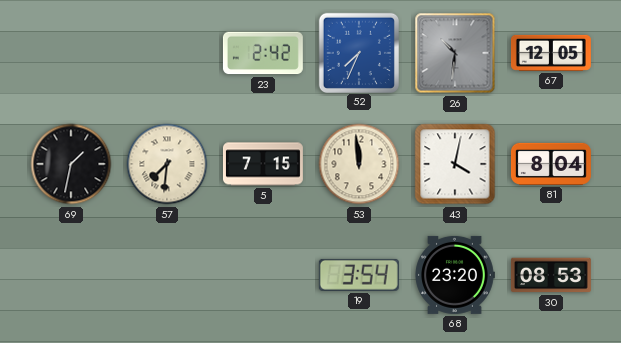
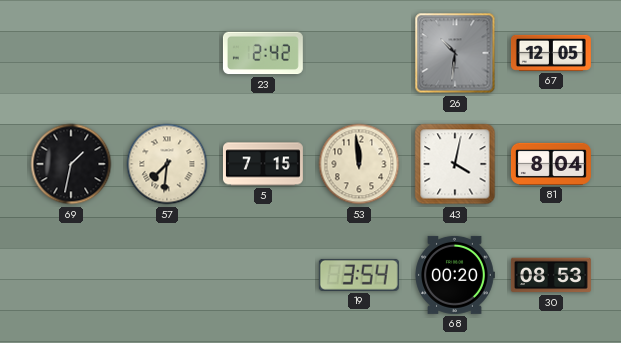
52: 7:34 -> none (358, 52)
68: 23:20 -> 00:20 (455, 275)
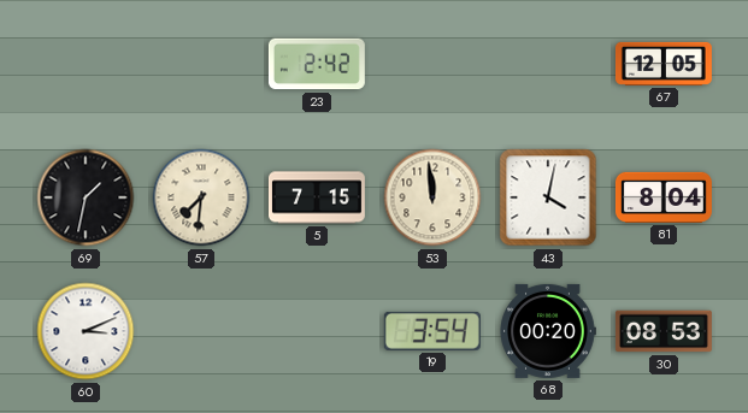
26: 10:31 -> none (455, 53)
60: none -> 3:11 (86, 331)
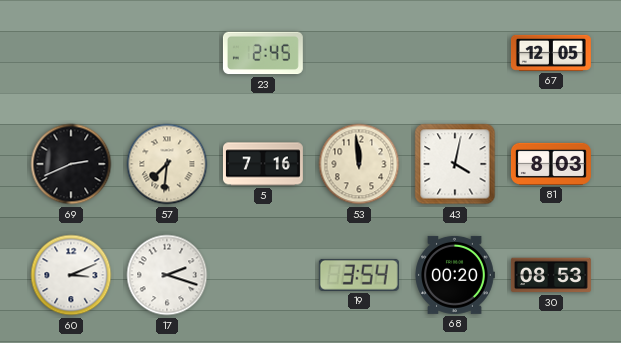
23: 2:42 -> 2:45 (263, 53)
69: 1:32 -> 2:41 (71, 164)
5: 7:15 -> 7:16 (263, 164)
81: 8:04 -> 8:03 (551, 164)
17: none -> 2:18 (167, 275)
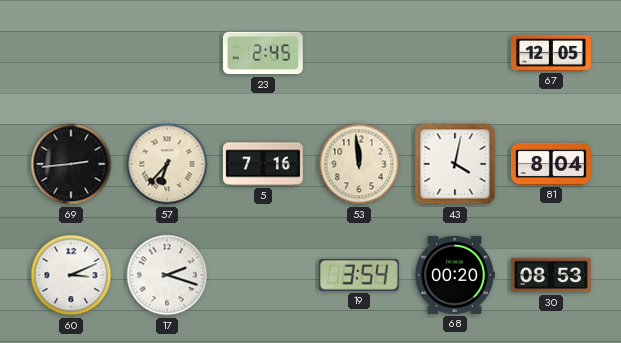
69: 2:41 -> 2:44 (71, 164)
57: 7:31 -> 6:37 (167, 164)
81: 8:03 -> 8:04 (551, 164)
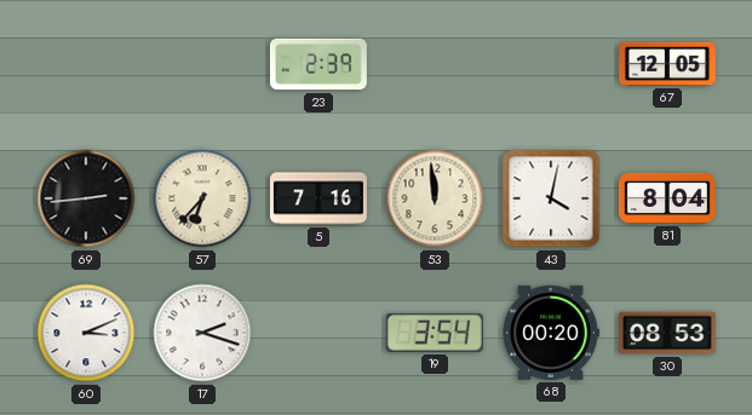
23: 2:45 -> 2:39 (318, 64)
